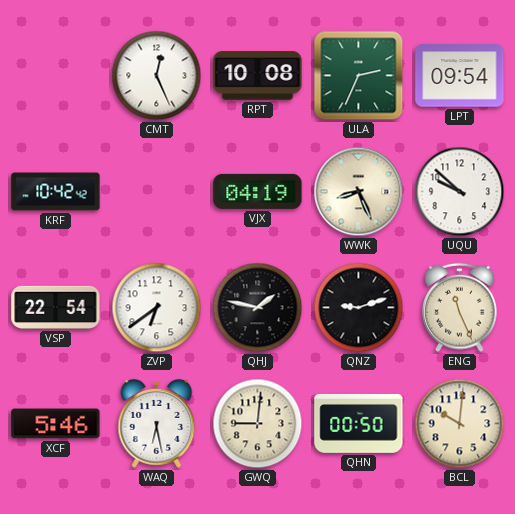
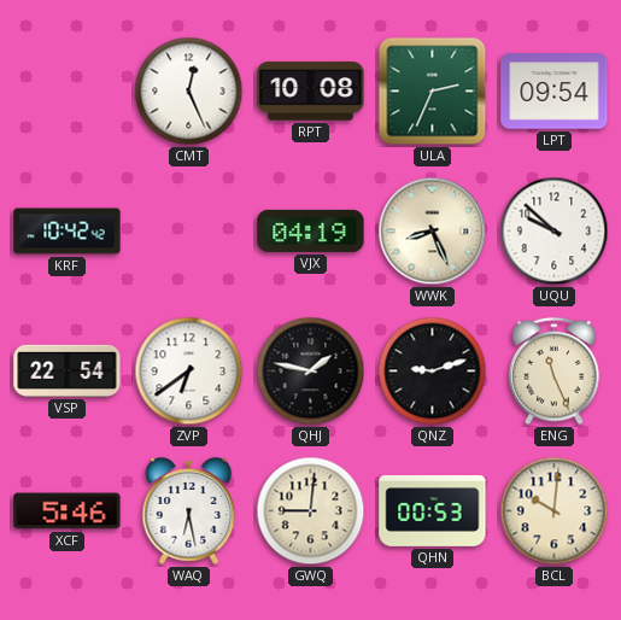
QHN: 00:50 -> 00:53 (433, 510)
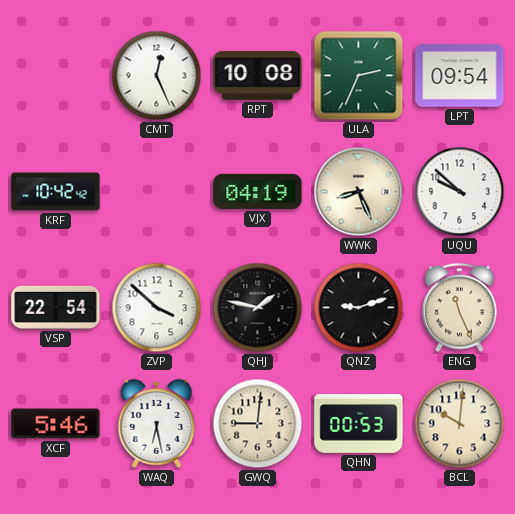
ZVP: 6:39 -> 3:52 (157, 308)
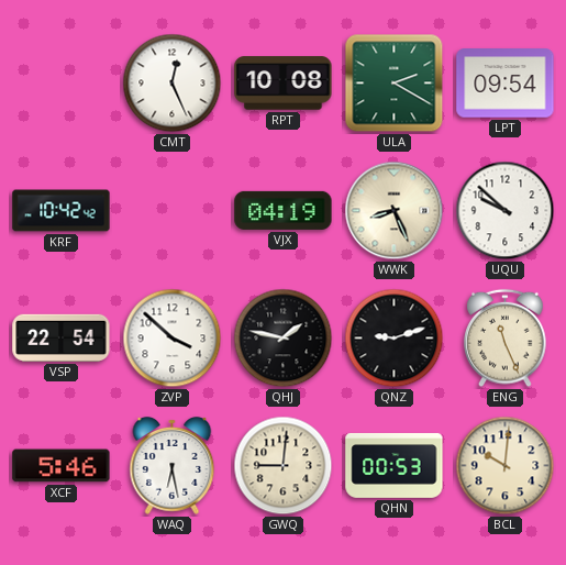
ULA: 2:34 -> 2:20 (395, 84)
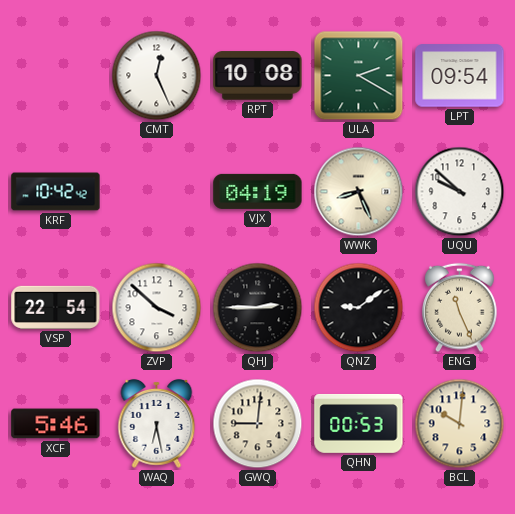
QHJ: 1:47 -> 2:45 (258, 308)
QNZ: 9:12 -> 9:09 (359, 308)
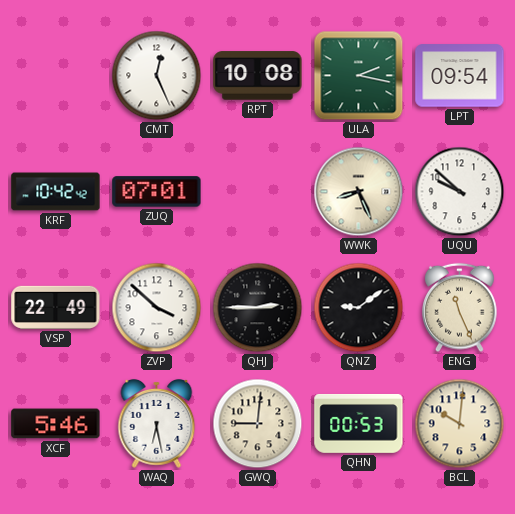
ULA: 2:20 -> 2:17 (359, 76)
ZUQ: none -> 07:01 (157, 192)
VJX: 04:19 -> none (258, 191)
VSP: 22:54 -> 22:49 (56, 307)
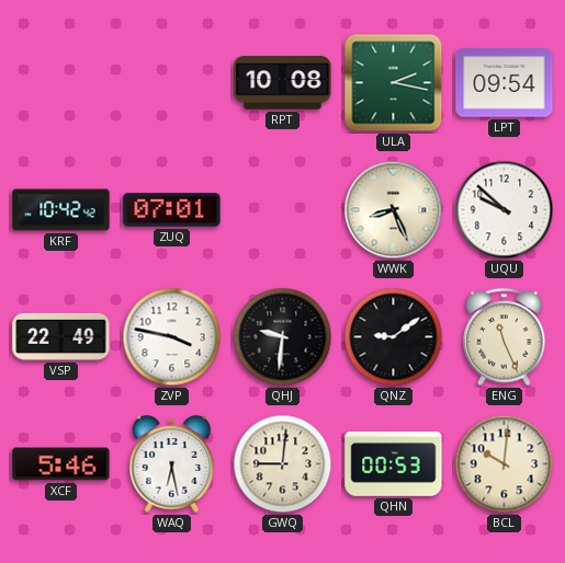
CMT: 12:26 -> none (157, 76)
ZVP: 3:52 -> 3:47 (172, 337)
QHJ: 2:45 -> 9:31 (283, 337)
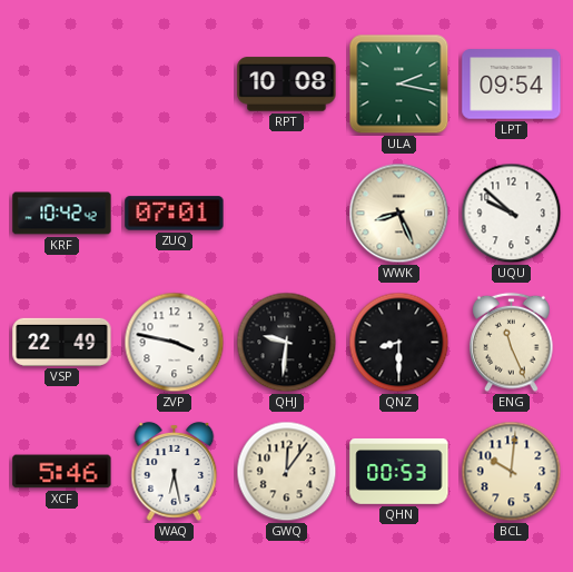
QNZ: 9:09 -> 8:30 (399, 343)
GWQ: 9:01 -> 12:06 (287, 472)
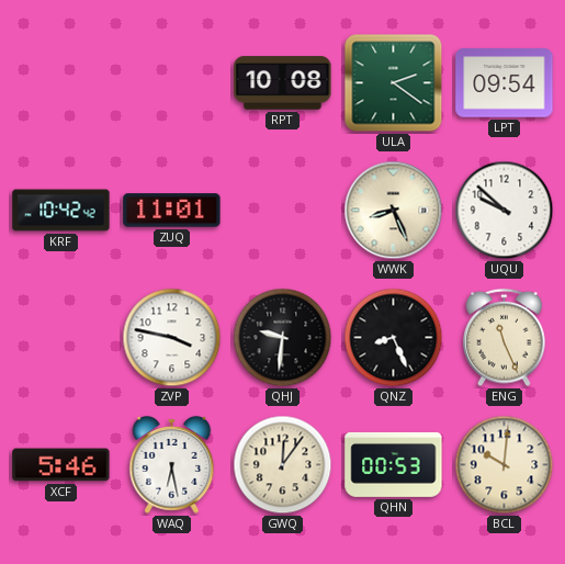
ULA: 2:17 -> 2:21 (394, 83)
ZUQ: 07:01 -> 11:01 (172, 211)
VSP: 22:49 -> none (62, 342)
QNZ: 8:30 -> 8:26 (394, 338)
